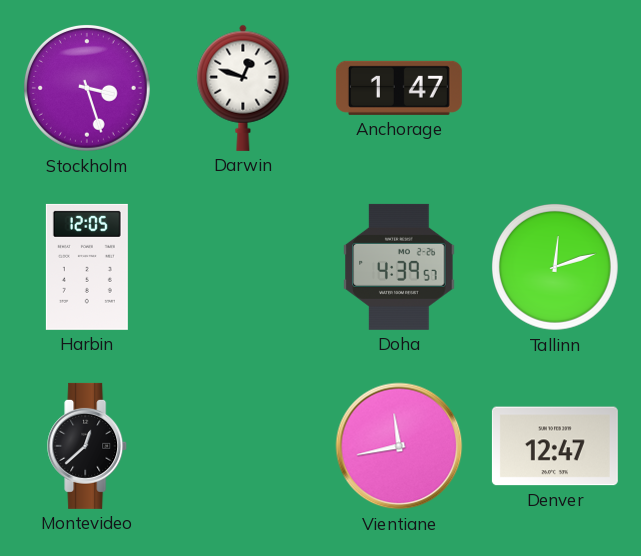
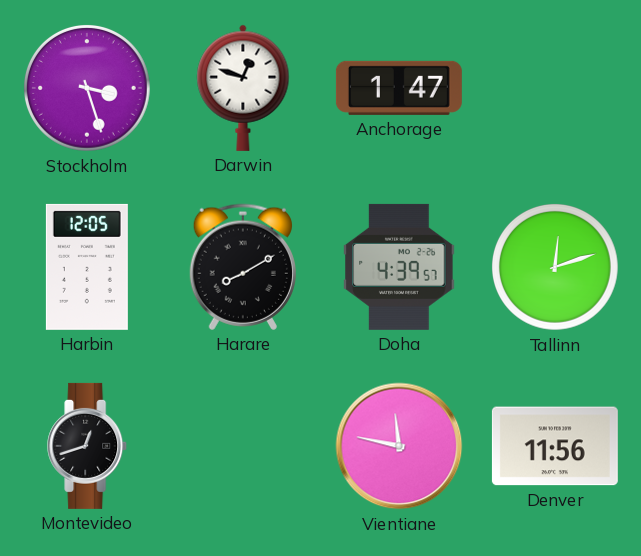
Harare: none -> 8:10 (243, 267)
Montevideo: 12:38 -> 12:42 (88, 446)
Vientiane: 11:43 -> 11:47 (399, 446)
Denver: 12:47 -> 11:56 (555, 446)
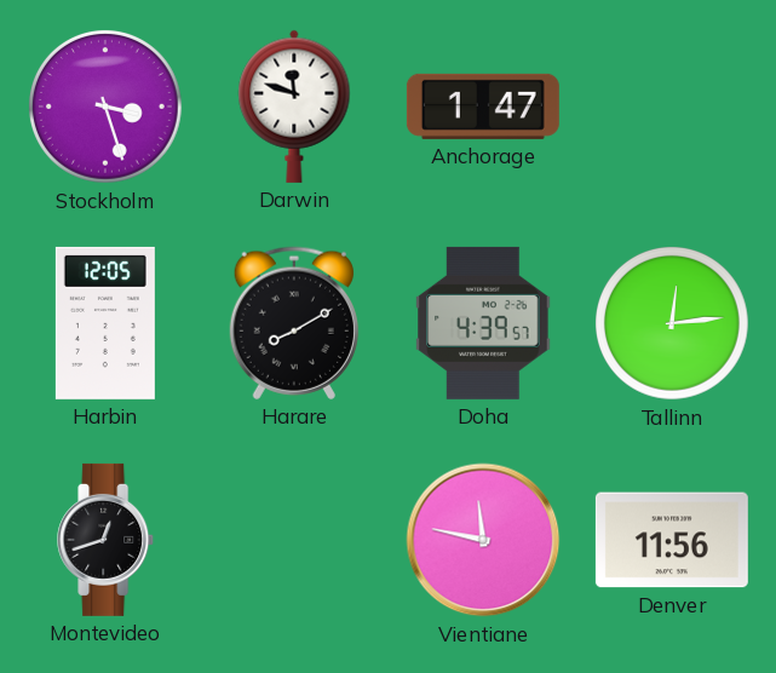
Darwin: 12:48 -> 11:48 (294, 107)
Tallinn: 12:12 -> 12:14 (673, 324)
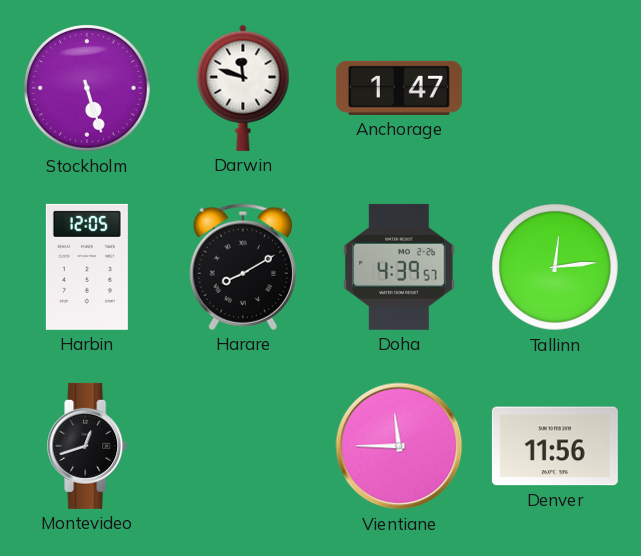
Stockholm: 3:27 -> 5:27 (88, 89)
Vientiane: 11:47 -> 11:45 (399, 446)
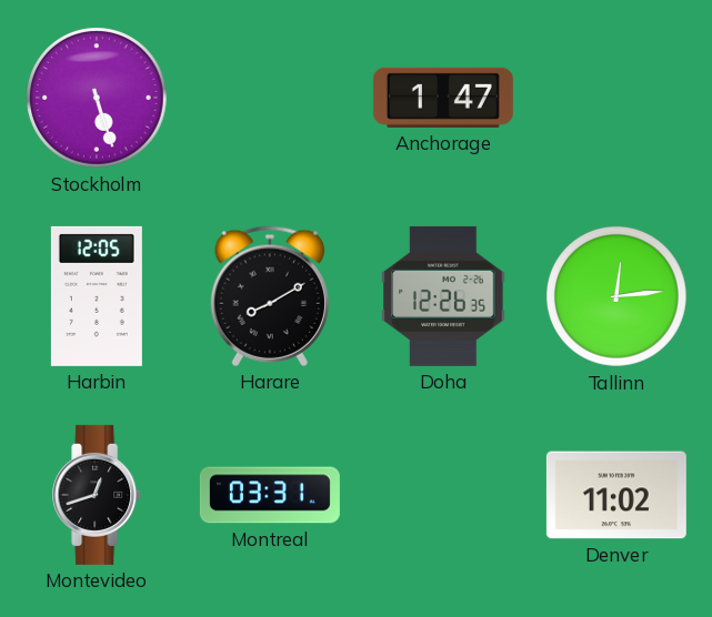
Darwin: 11:48 -> none (243, 88)
Doha: 4:39 -> 12:26 (443, 296)
Montreal: none -> 03:31 (270, 495)
Vientiane: 11:45 -> none (399, 446)
Denver: 11:56 -> 11:02 (616, 495)
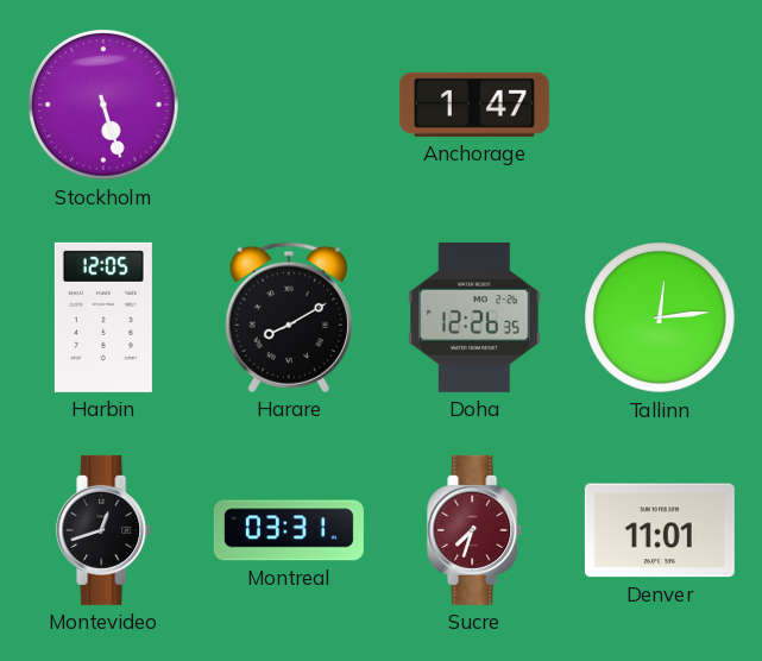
Sucre: none -> 7:33 (476, 530)
Denver: 11:02 -> 11:01 (660, 530)
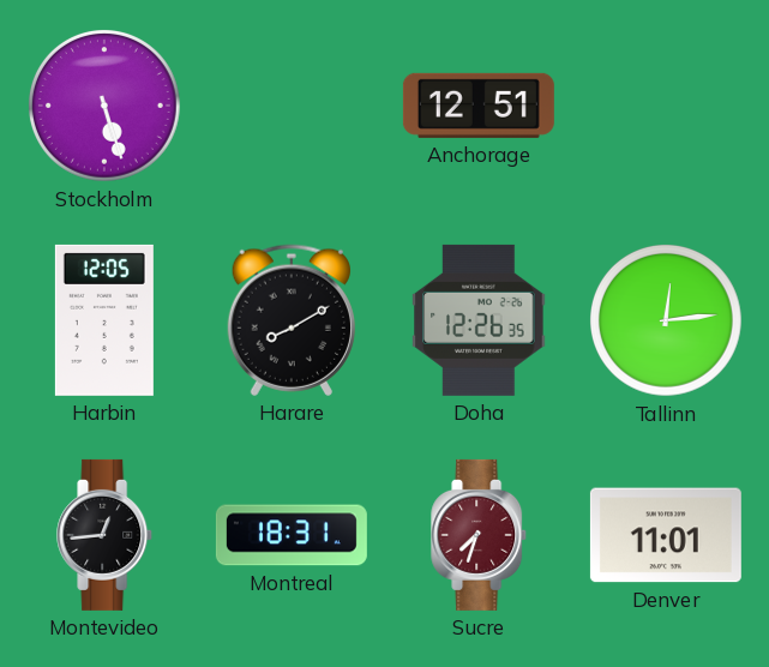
Anchorage: 1:47 -> 12:51 (479, 106)
Montevideo: 12:42 -> 12:44 (106, 535)
Montreal: 03:31 -> 18:31 (292, 535)
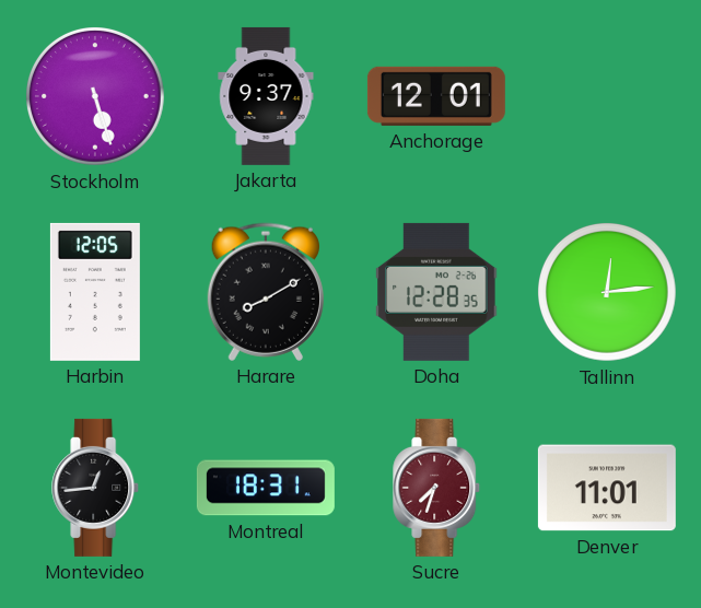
Jakarta: none -> 9:37 (266, 96)
Anchorage: 12:51 -> 12:01 (436, 96)
Doha: 12:26 -> 12:28 (436, 292)
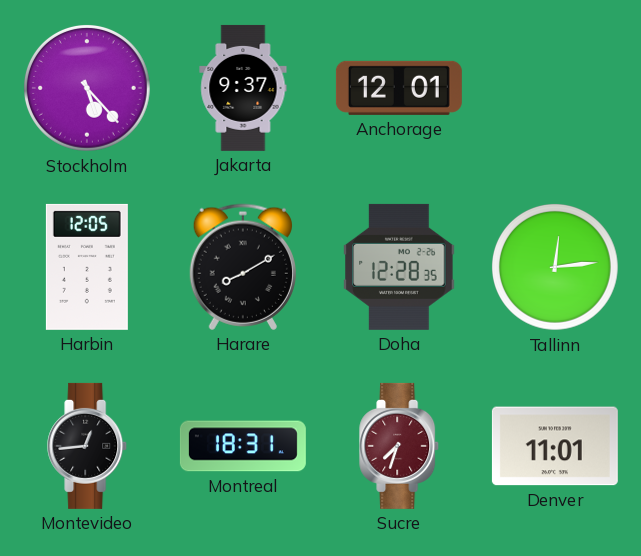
Stockholm: 5:27 -> 5:23 (88, 89)
